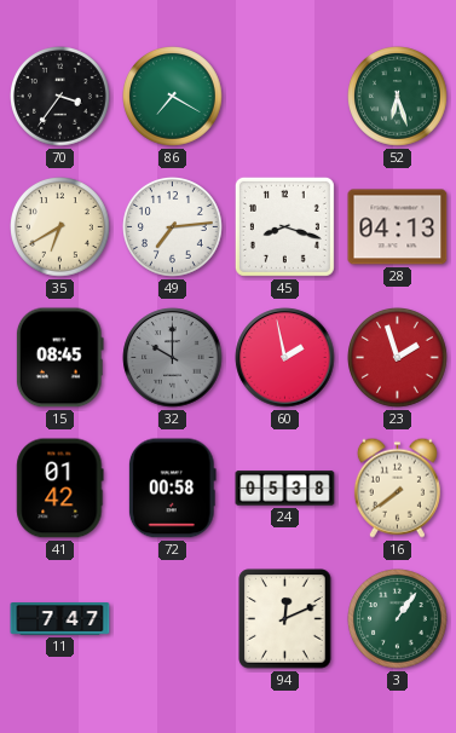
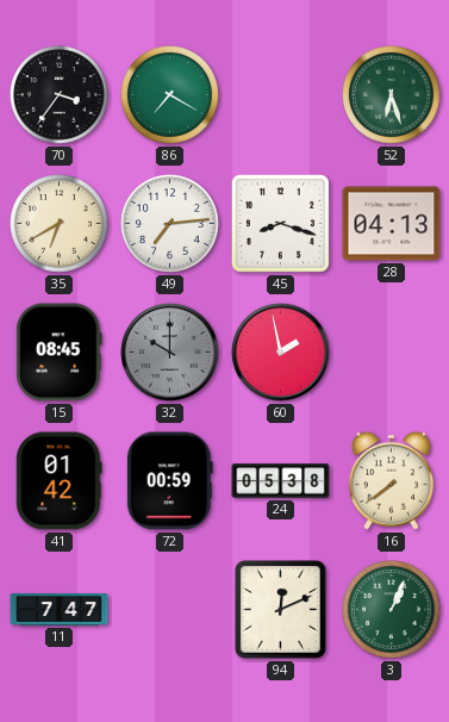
23: 1:57 -> none (398, 358)
72: 00:58 -> 00:59 (169, 481)
3: 1:06 -> 1:04 (392, 610)
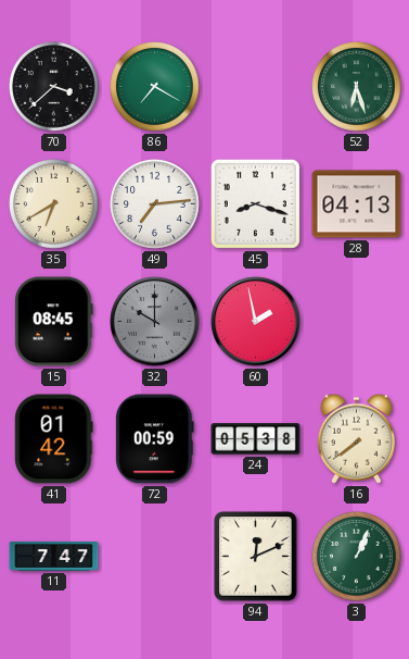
70: 3:36 -> 3:38 (54, 87)
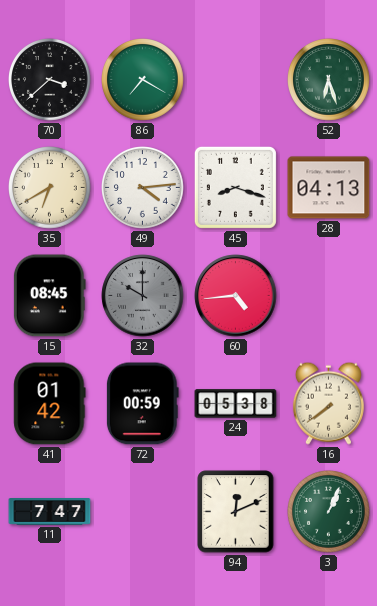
49: 7:14 -> 4:14 (143, 188)
60: 1:58 -> 4:44 (236, 296)
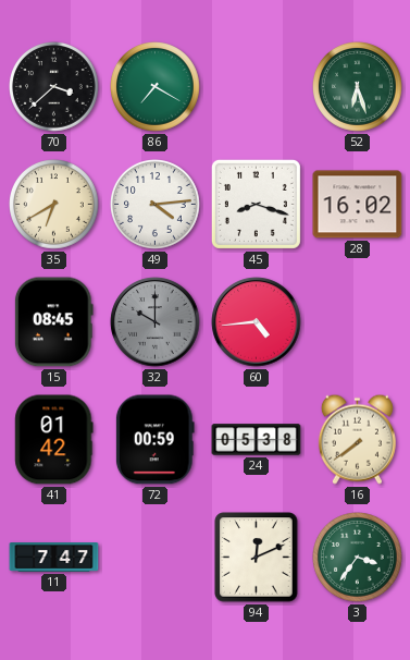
28: 04:13 -> 16:02 (358, 205)
3: 1:04 -> 3:36 (358, 558)
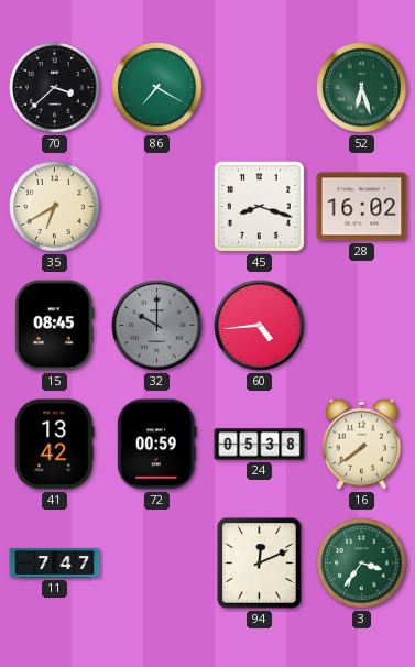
49: 4:14 -> none (156, 205)
41: 01:42 -> 13:42 (55, 445)
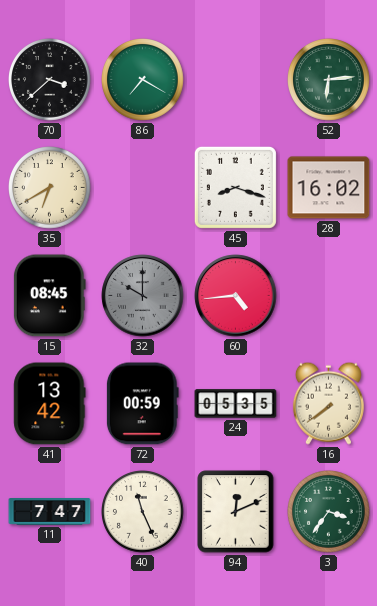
52: 6:27 -> 6:14 (329, 80)
24: 05:38 -> 05:35 (236, 404)
40: none -> 11:26 (143, 512)
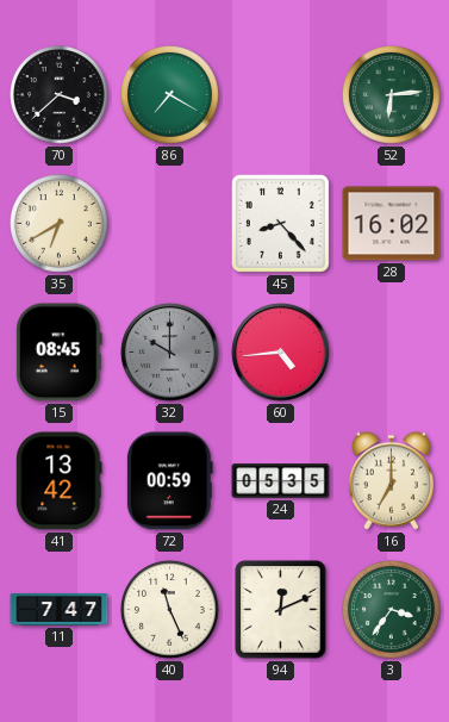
45: 8:18 -> 8:23 (280, 223)
16: 7:39 -> 7:00 (391, 480)
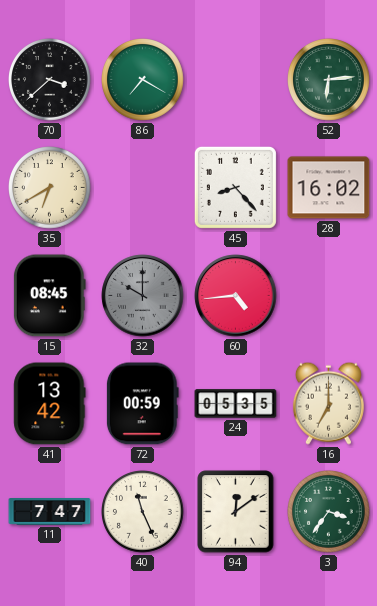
94: 12:11 -> 12:09 (236, 512)
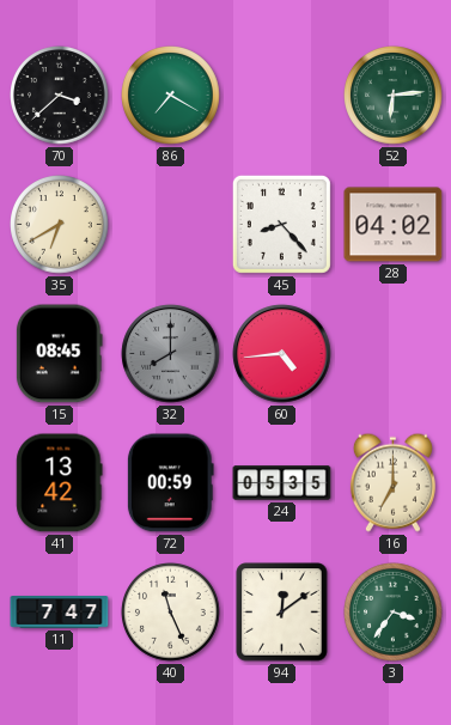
28: 16:02 -> 04:02 (394, 225)
32: 10:00 -> 8:00 (171, 354)
